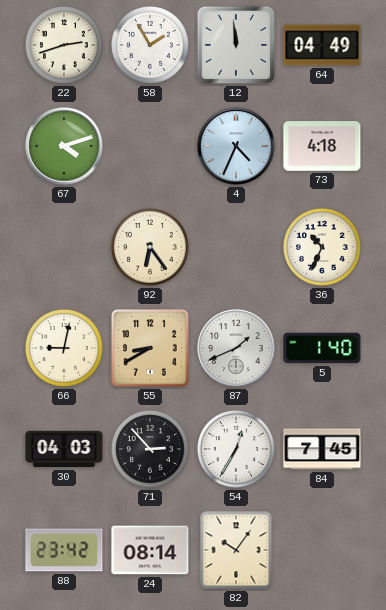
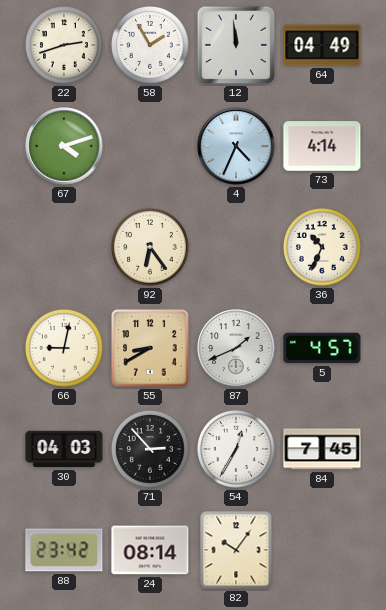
73: 4:18 -> 4:14 (322, 146)
5: 1:40 -> 4:57 (322, 348)
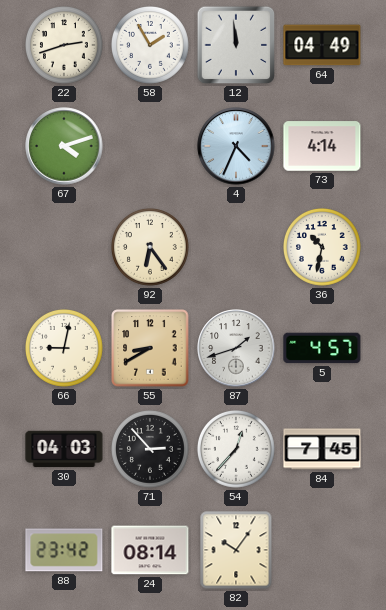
36: 10:34 -> 10:32 (323, 248)
87: 1:41 -> 1:42 (236, 348)
54: 12:35 -> 12:37 (237, 450)
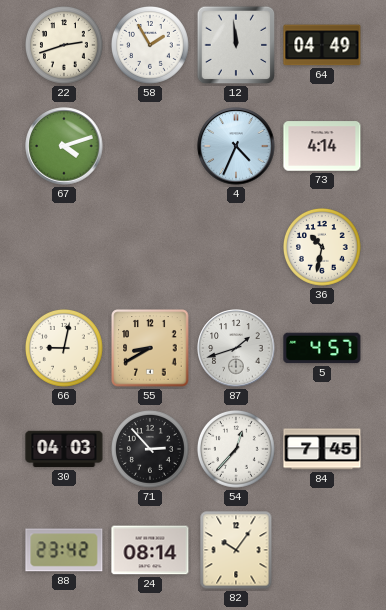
92: 6:24 -> none (151, 248)
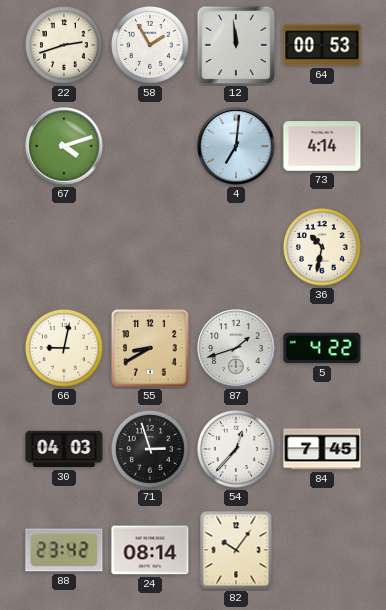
64: 04:49 -> 00:53 (322, 45)
4: 4:34 -> 7:01 (236, 146)
5: 4:57 -> 4:22 (322, 348)
71: 2:53 -> 2:57 (151, 450)
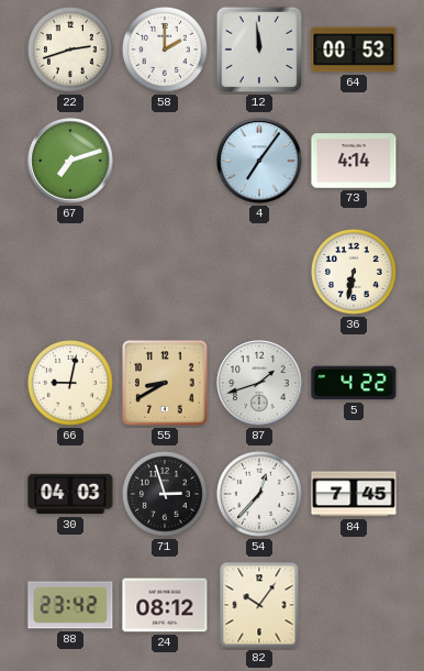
58: 1:55 -> 2:00 (166, 51)
67: 4:12 -> 7:12 (70, 161)
4: 7:01 -> 7:06 (259, 161)
36: 10:32 -> 6:32 (355, 273)
24: 08:14 -> 08:12 (165, 605)
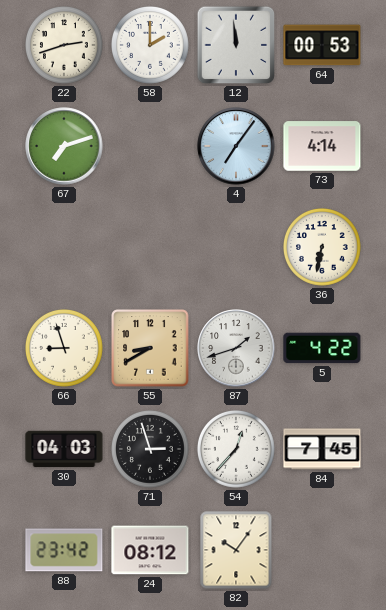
66: 9:02 -> 8:57 (65, 349)
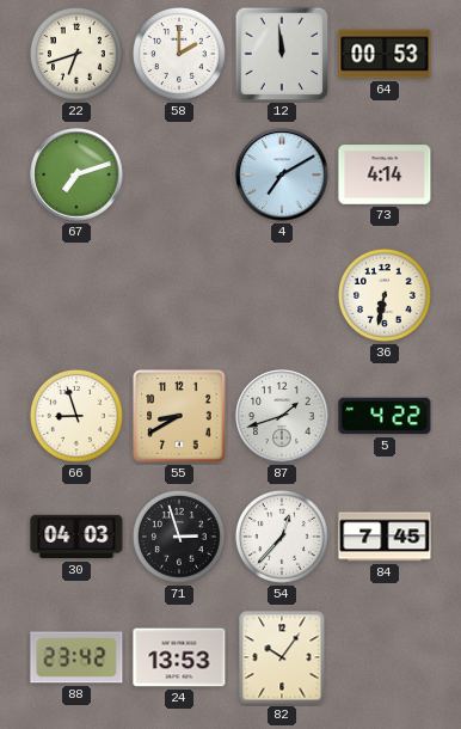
22: 2:42 -> 6:42 (78, 55)
4: 7:06 -> 7:10 (282, 174)
24: 08:12 -> 13:53 (179, 657)
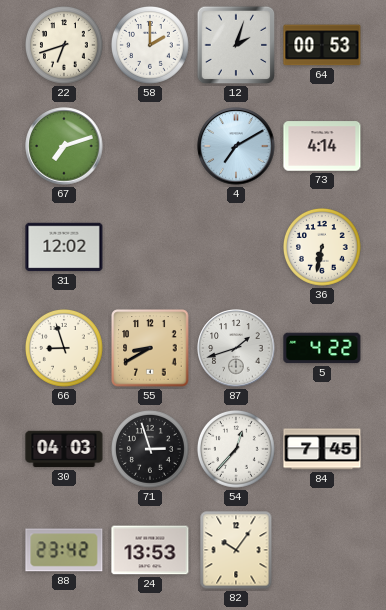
12: 11:59 -> 2:03 (236, 45)
31: none -> 12:02 (64, 247)
